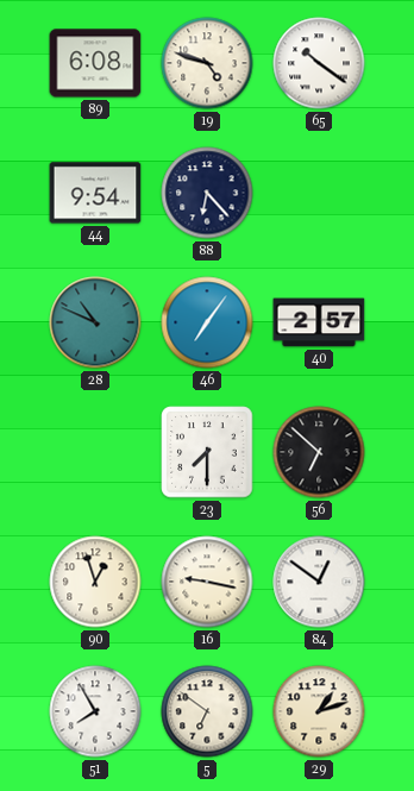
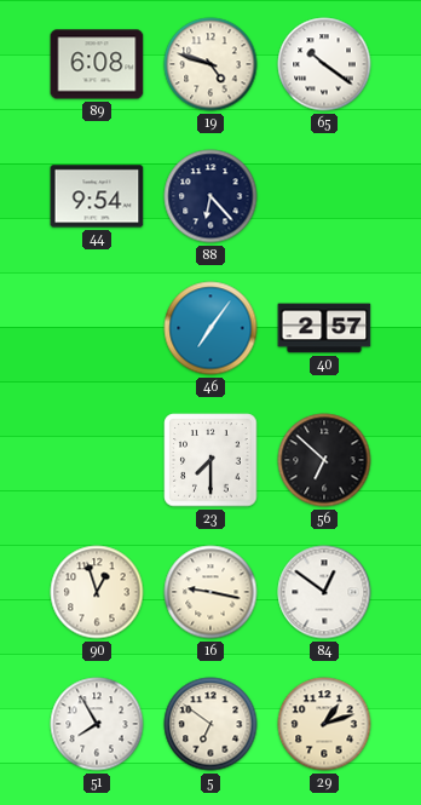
28: 10:49 -> none (95, 322)
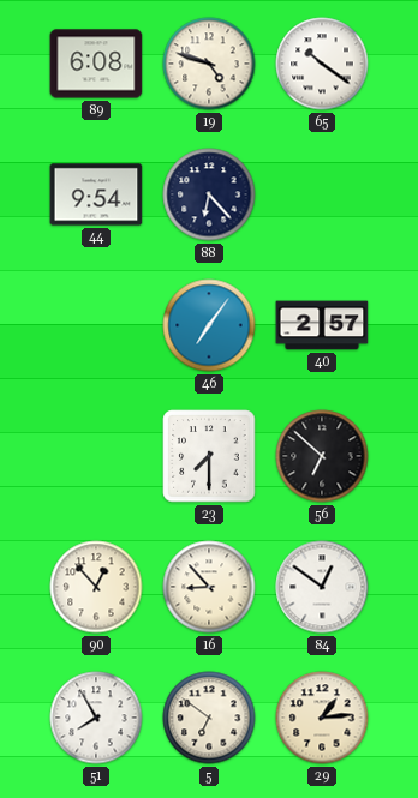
90: 12:57 -> 12:53 (96, 587)
16: 9:17 -> 8:53 (209, 587)
29: 1:12 -> 1:14 (322, 718)
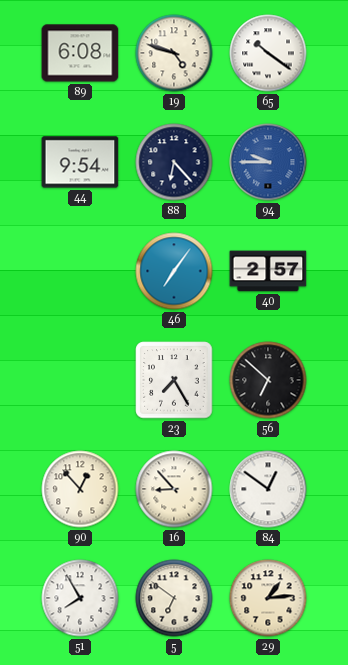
94: none -> 9:45 (268, 162)
23: 7:30 -> 7:25 (174, 380)
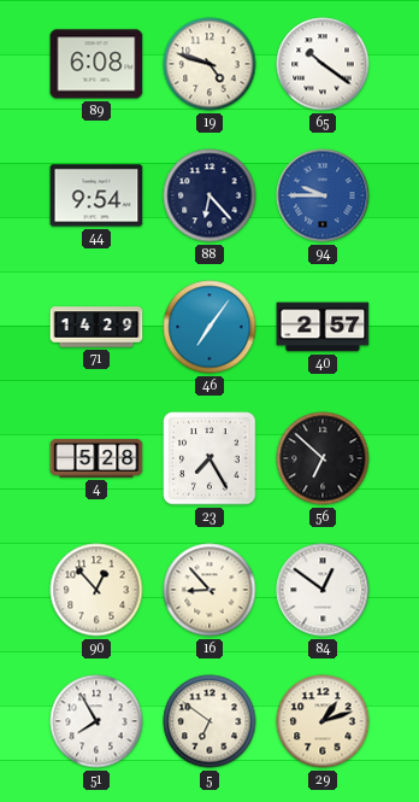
71: none -> 14:29 (96, 327)
4: none -> 5:28 (96, 458)
29: 1:14 -> 1:12 (323, 721)
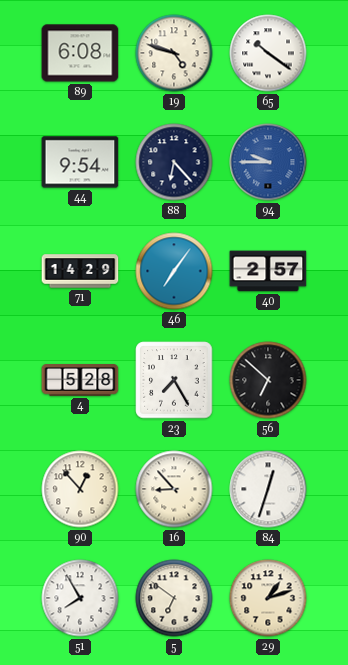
84: 12:51 -> 12:33 (268, 489)
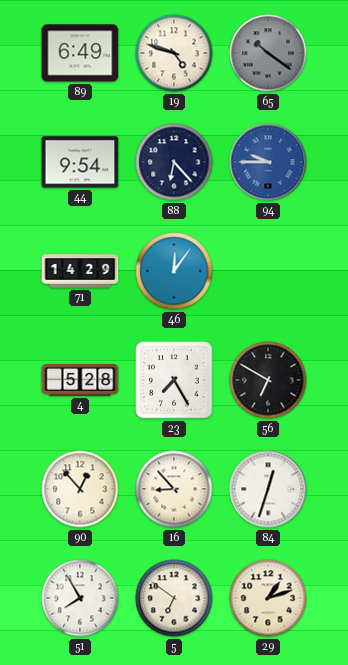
89: 6:08 -> 6:49 (80, 53)
65 dial: white -> grey (268, 53)
46: 7:06 -> 12:06 (174, 271)
40: 2:57 -> none (268, 271)
56: 6:52 -> 6:50 (268, 380)
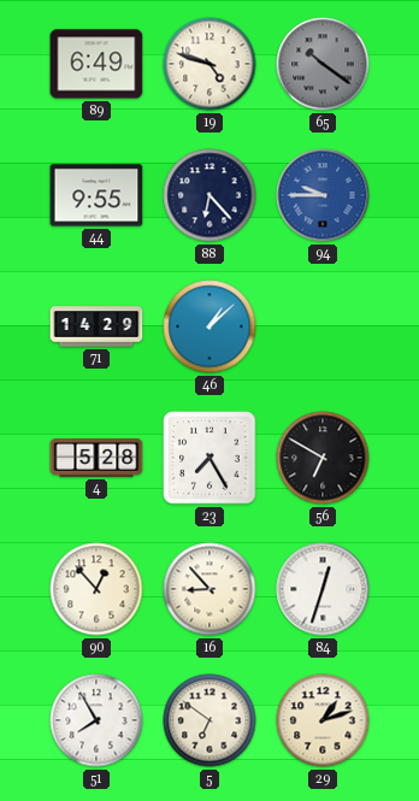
44: 9:54 -> 9:55 (96, 195)
46: 12:06 -> 1:08 (209, 326)
